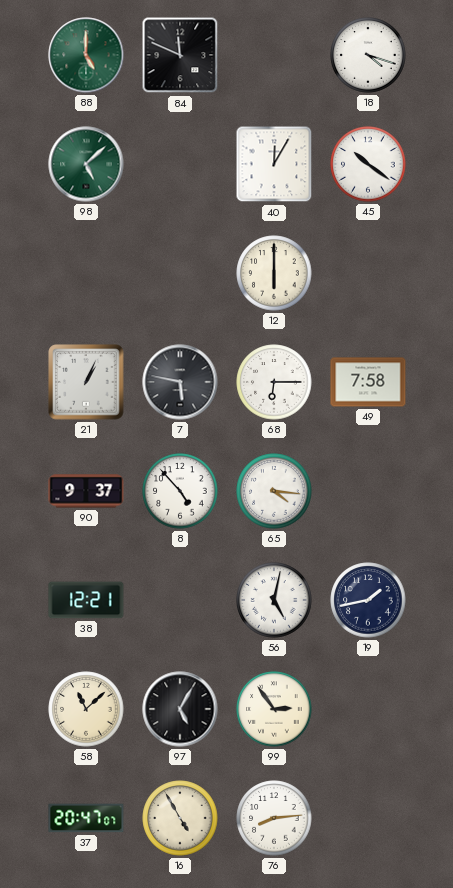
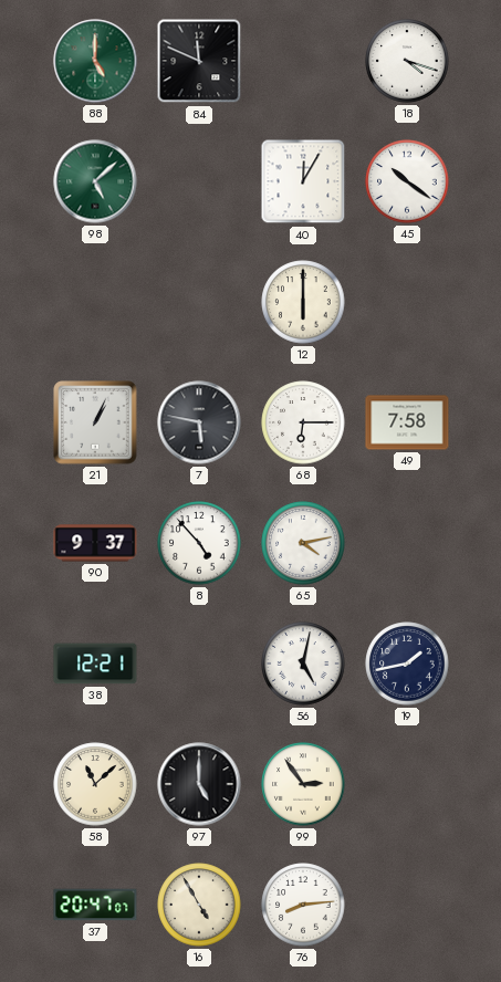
65: 4:16 -> 4:13 (303, 543)
97: 5:05 -> 5:00 (199, 784)
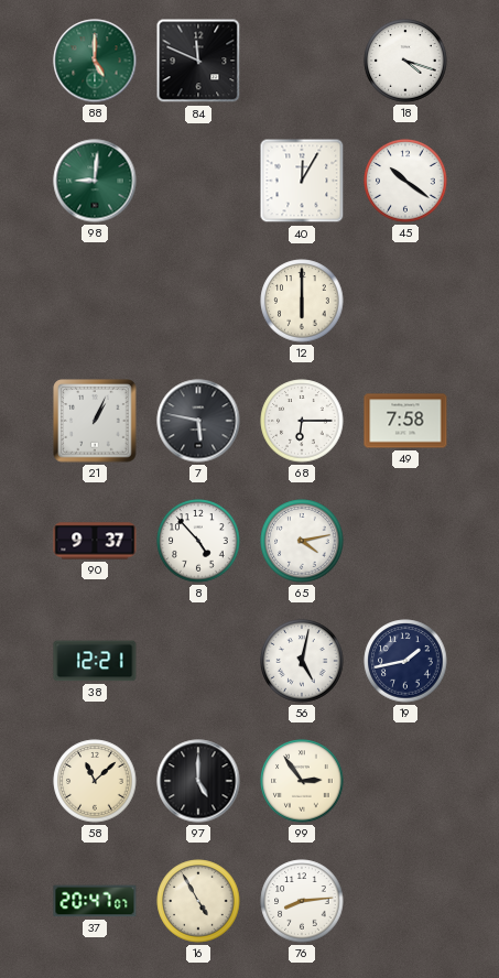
98: 5:08 -> 9:01 (95, 181)
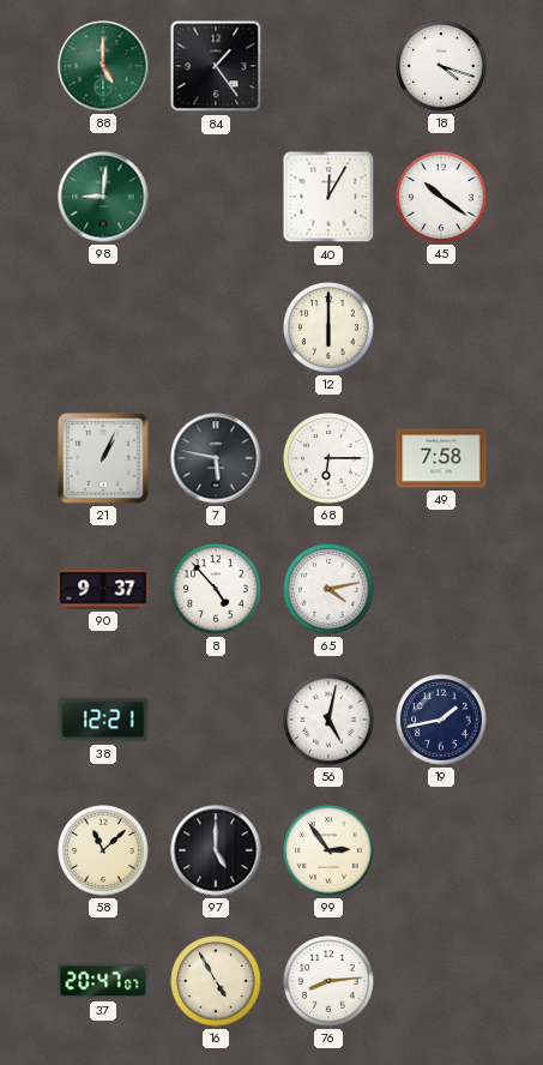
84: 11:49 -> 1:24 (216, 66)
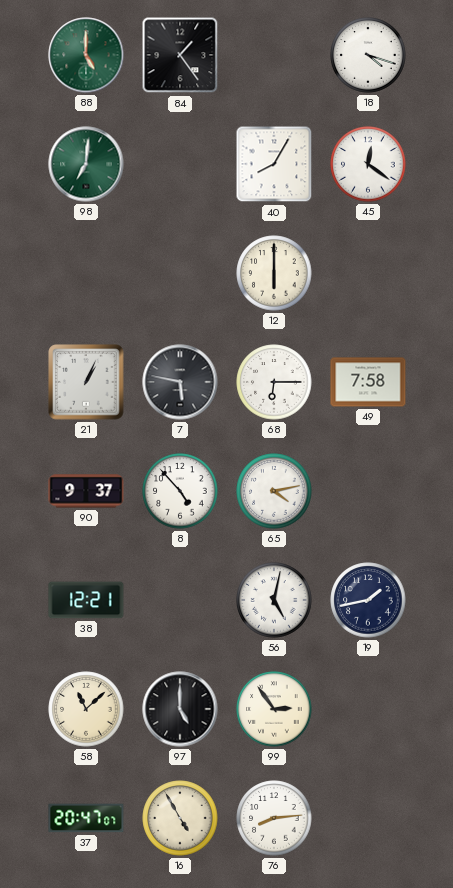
98: 9:01 -> 7:01 (86, 164)
40: 12:05 -> 8:05 (274, 164)
45: 10:21 -> 12:21 (368, 164)
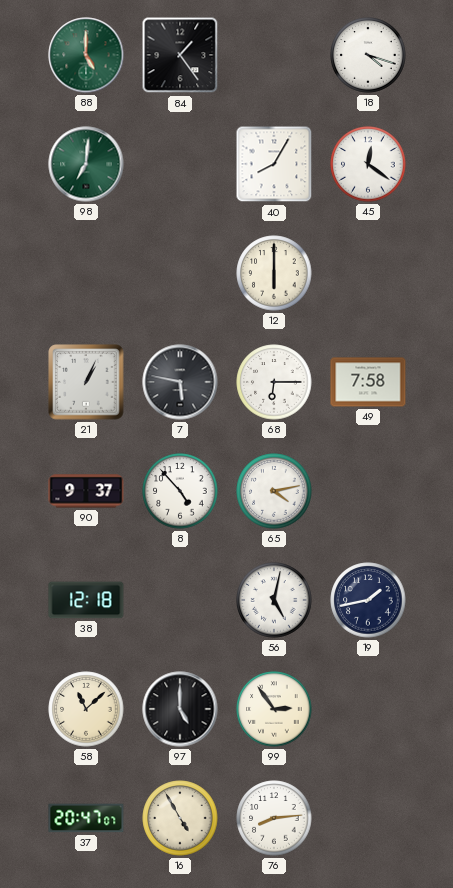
38: 12:21 -> 12:18 (86, 600)
